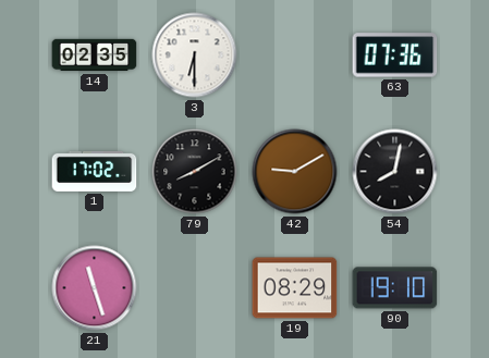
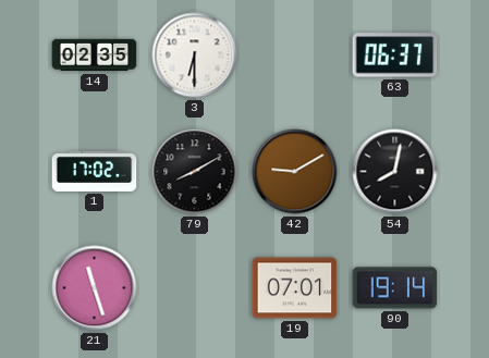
63: 07:36 -> 06:37 (395, 55)
19: 08:29 -> 07:01 (295, 288)
90: 19:10 -> 19:14 (395, 288)
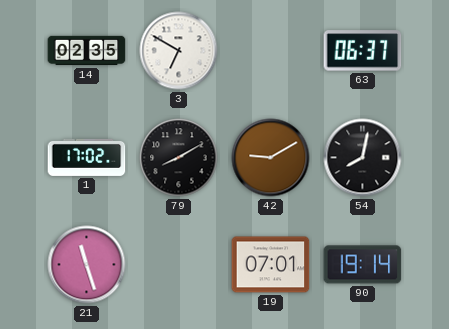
3: 6:30 -> 6:50 (179, 51)
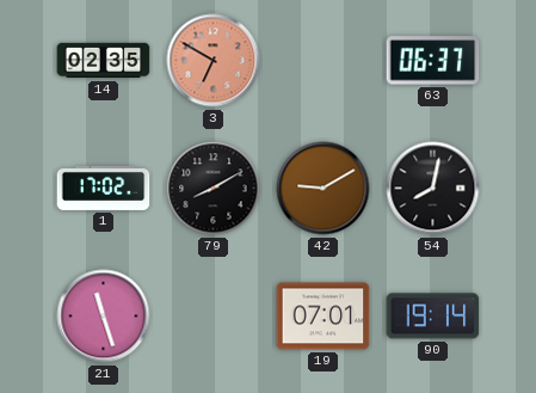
3 dial: white -> salmon (214, 61)
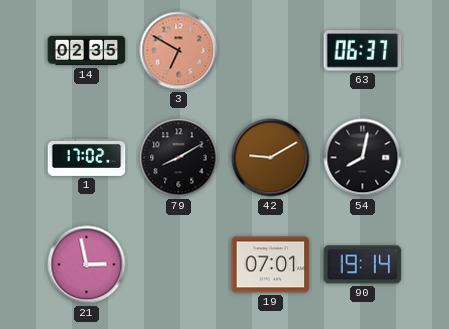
21: 11:27 -> 2:58 (87, 265)
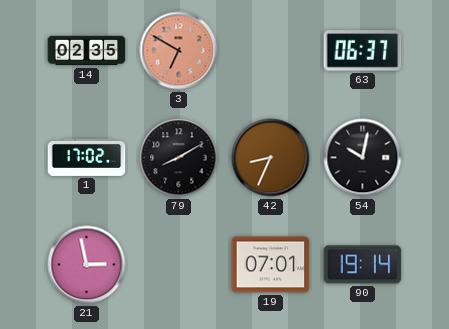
42: 9:10 -> 8:34 (271, 158)
54: 8:02 -> 10:02 (363, 158)
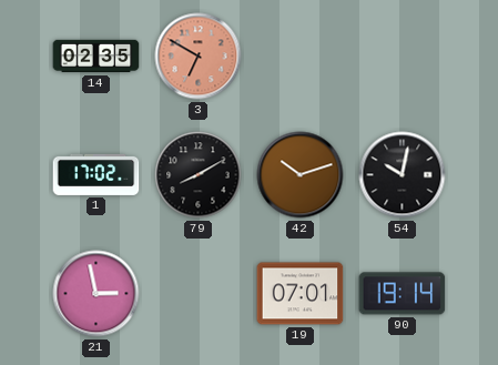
63: 06:37 -> none (363, 51)
42: 8:34 -> 10:12 (301, 175)
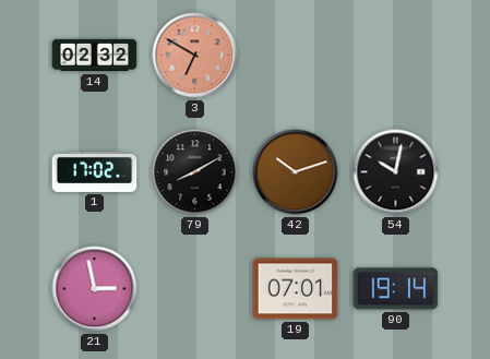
14: 02:35 -> 02:32 (95, 56)
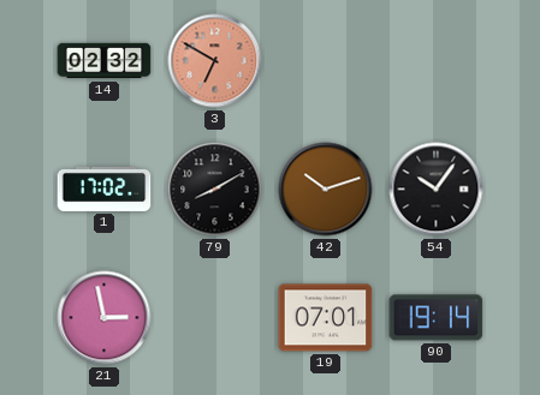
54: 10:02 -> 10:06 (437, 190)
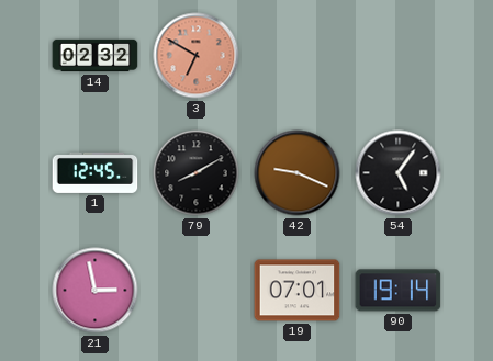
1: 17:02 -> 12:45 (96, 172)
42: 10:12 -> 9:19 (298, 173)
54: 10:06 -> 5:06 (399, 173)
